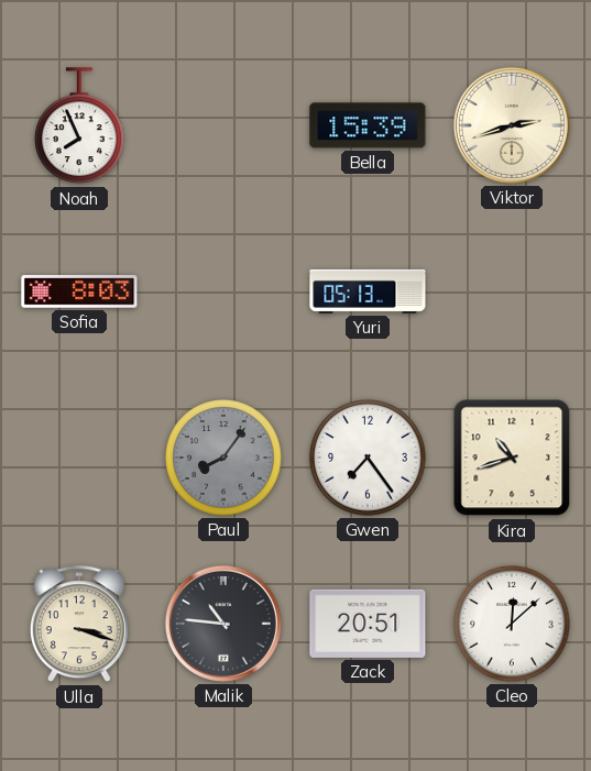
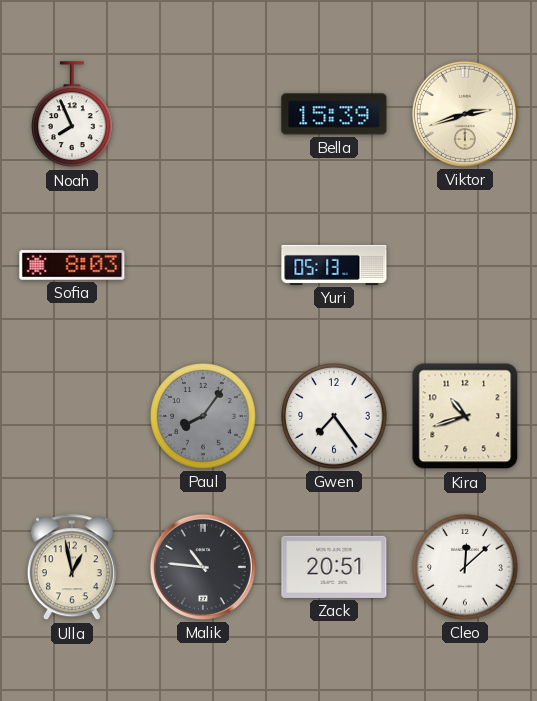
Ulla: 3:18 -> 12:58 (72, 568)
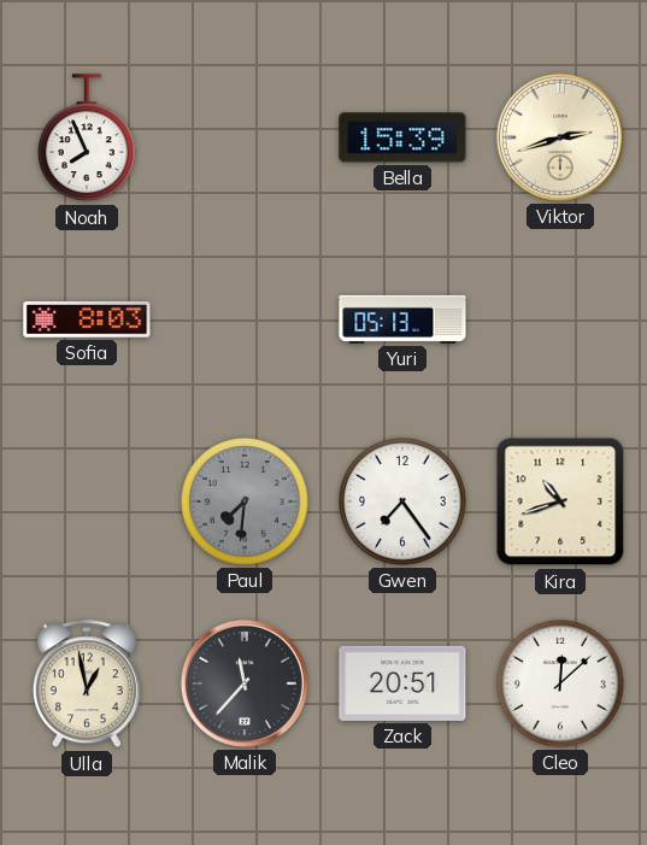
Paul: 8:06 -> 7:31 (245, 501)
Malik: 10:46 -> 11:37 (245, 683)
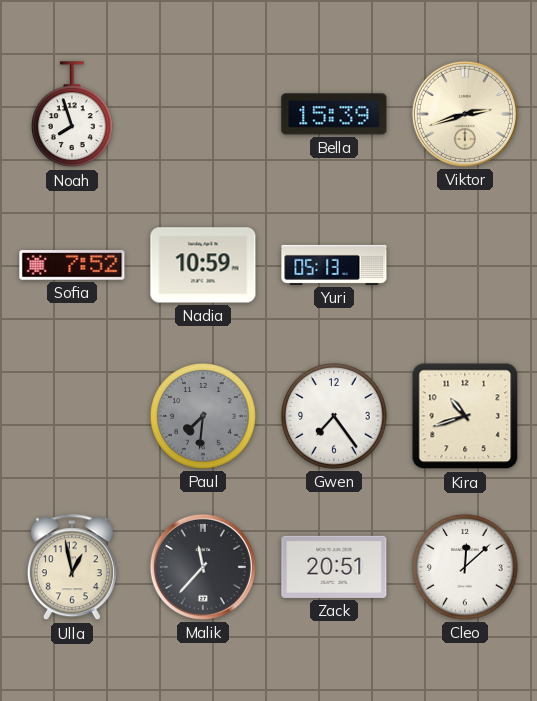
Noah: 7:56 -> 7:57 (73, 115)
Sofia: 8:03 -> 7:52 (72, 265)
Nadia: none -> 10:59 (203, 265)
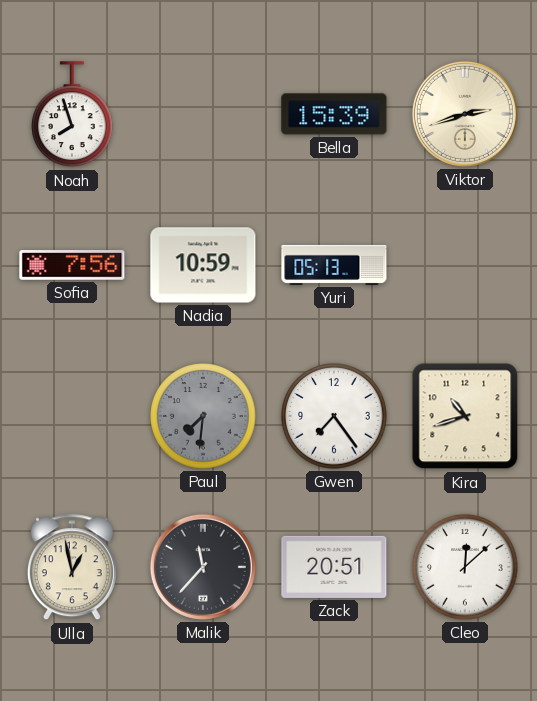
Sofia: 7:52 -> 7:56 (72, 265)
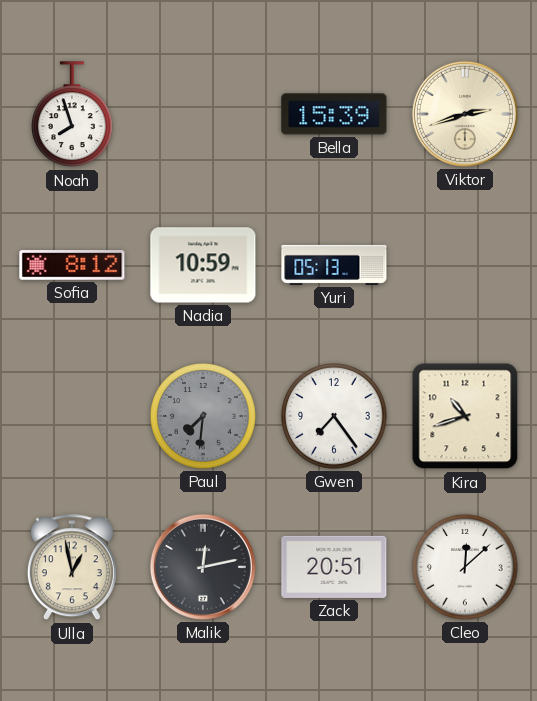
Sofia: 7:56 -> 8:12 (72, 265)
Malik: 11:37 -> 12:13 (203, 567)
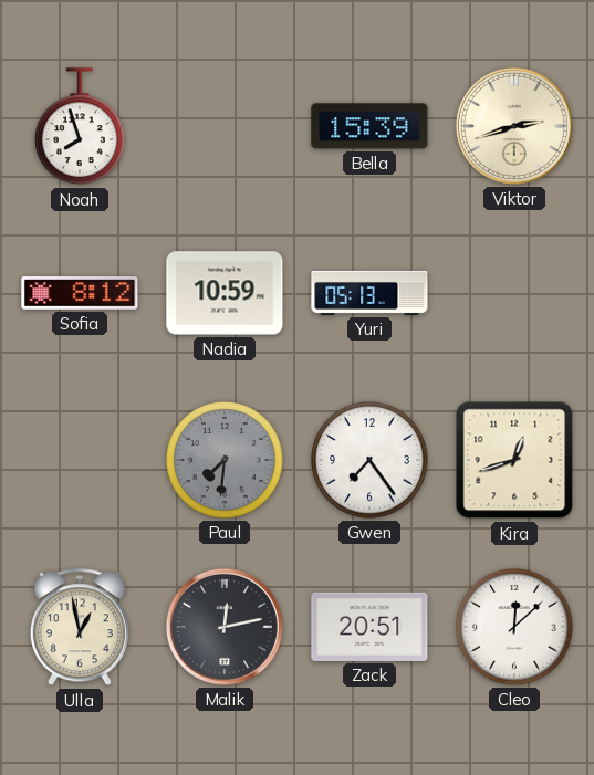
Kira: 10:42 -> 12:42 (514, 460)
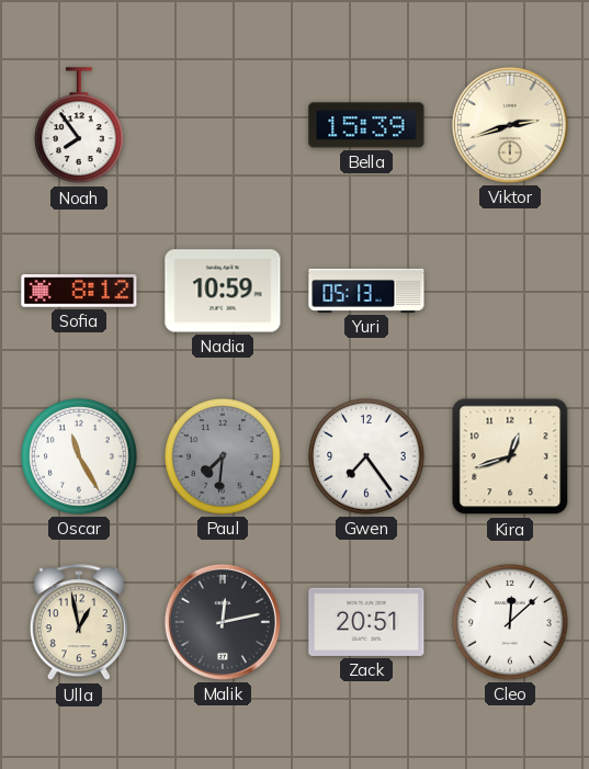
Noah: 7:57 -> 7:54 (80, 126)
Oscar: none -> 11:25 (79, 456)
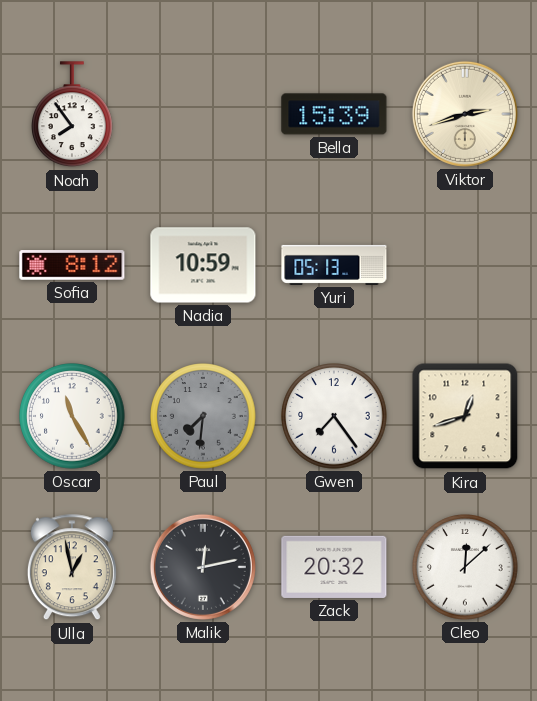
Zack: 20:51 -> 20:32 (334, 567)
